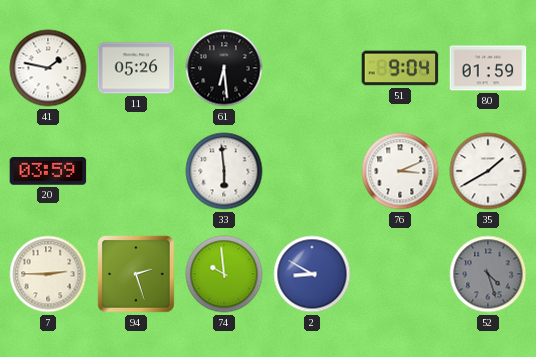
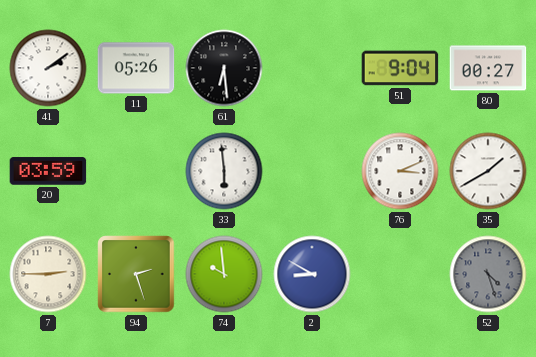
41: 1:47 -> 2:09 (48, 68)
80: 01:59 -> 00:27 (488, 68)
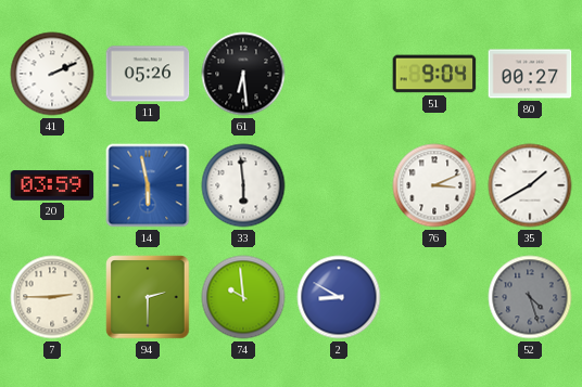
41: 2:09 -> 2:11 (52, 74)
14: none -> 5:58 (148, 185)
94: 2:27 -> 2:30 (148, 297)
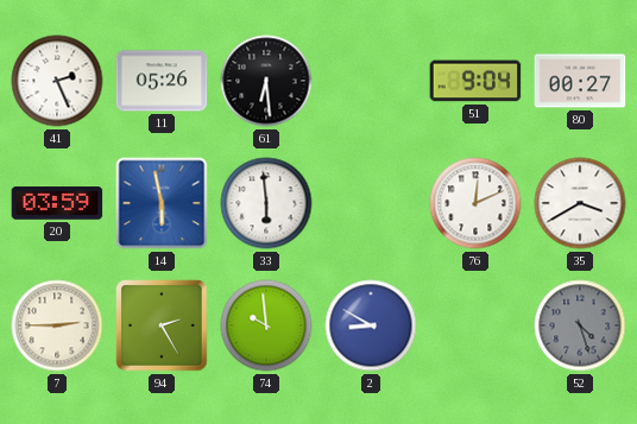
41: 2:11 -> 2:26 (57, 81)
76: 3:11 -> 12:11 (475, 203)
35: 1:40 -> 3:40 (580, 203)
94: 2:30 -> 2:25 (162, 325)
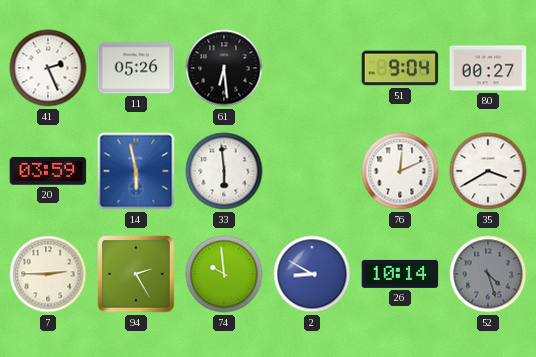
26: none -> 10:14 (400, 274)
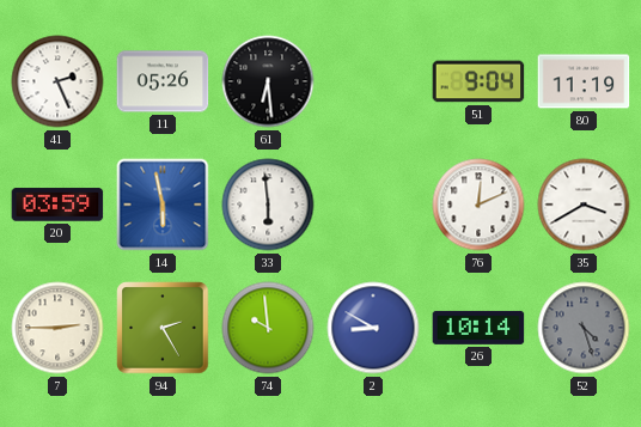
80: 00:27 -> 11:19 (584, 81)
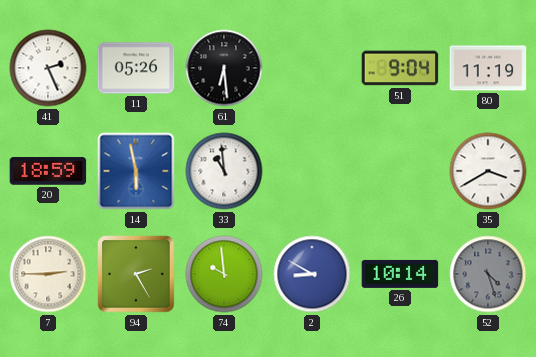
20: 03:59 -> 18:59 (48, 171)
33: 5:59 -> 10:59 (224, 171)
76: 12:11 -> none (478, 205)
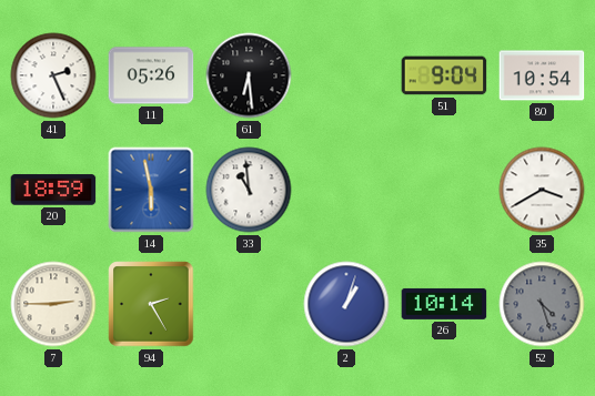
80: 11:19 -> 10:54 (542, 75)
74: 9:59 -> none (224, 274)
2: 8:50 -> 1:03 (346, 304)
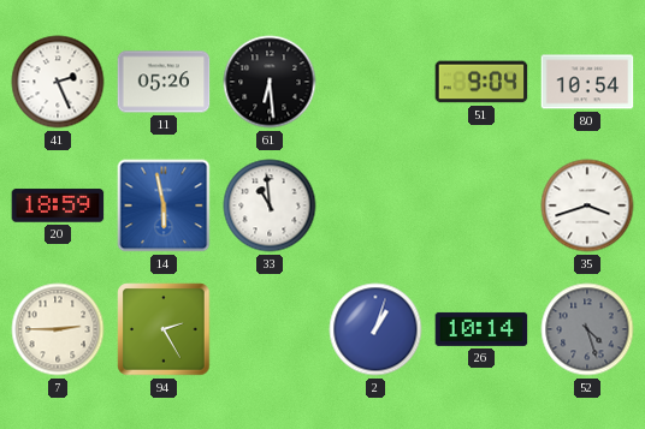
35: 3:40 -> 3:42 (587, 205)
